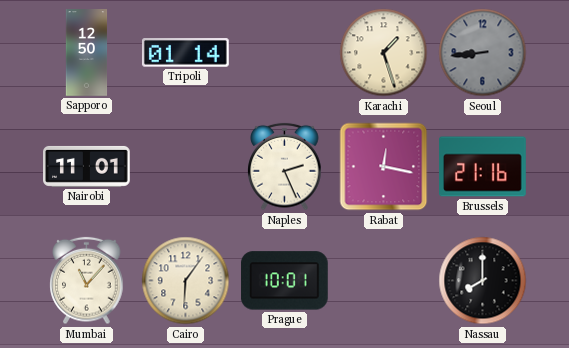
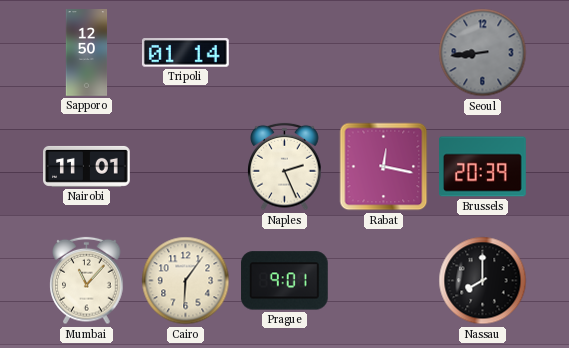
Karachi: 1:27 -> none (384, 53)
Brussels: 21:16 -> 20:39 (483, 167)
Prague: 10:01 -> 9:01 (284, 281)
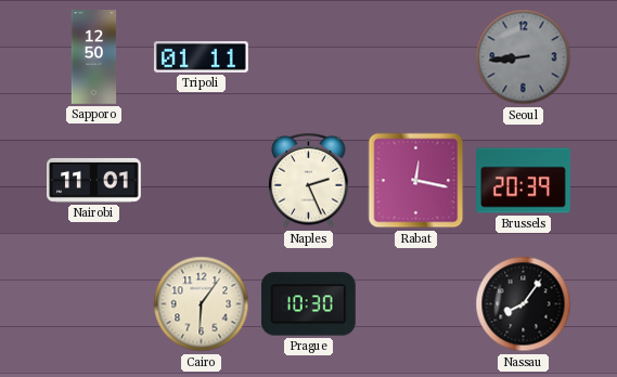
Tripoli: 01:14 -> 01:11 (202, 57)
Mumbai: 11:07 -> none (87, 281)
Prague: 9:01 -> 10:30 (308, 304)
Nassau: 8:00 -> 8:06 (524, 304)
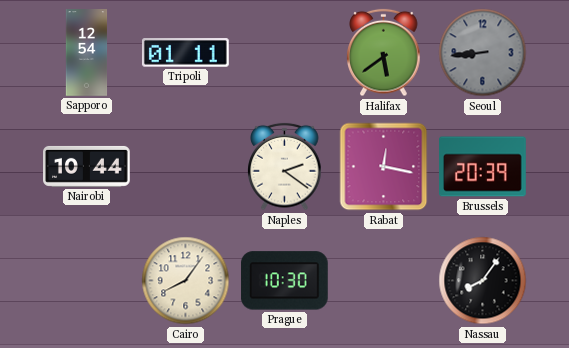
Sapporo: 12:50 -> 12:54 (87, 53)
Halifax: none -> 5:39 (384, 53)
Nairobi: 11:01 -> 10:44 (87, 166)
Naples: 2:26 -> 2:21 (285, 167)
Cairo: 6:06 -> 8:06 (186, 281)
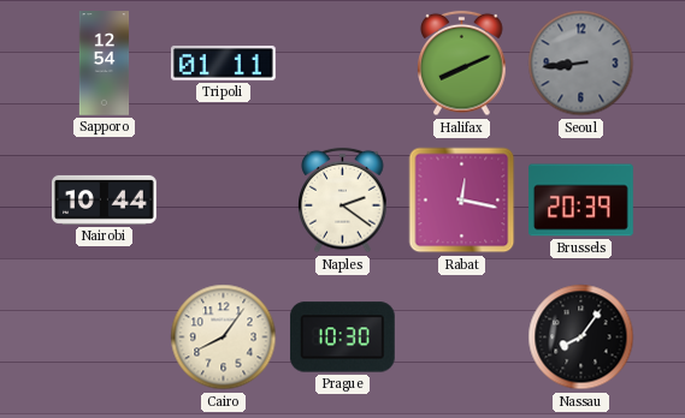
Halifax: 5:39 -> 8:11 (462, 64)
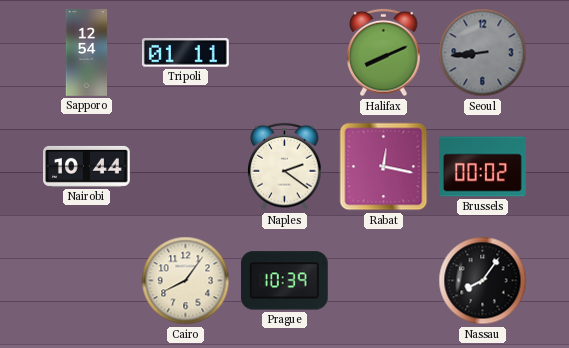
Brussels: 20:39 -> 00:02 (483, 167)
Prague: 10:30 -> 10:39 (284, 281)
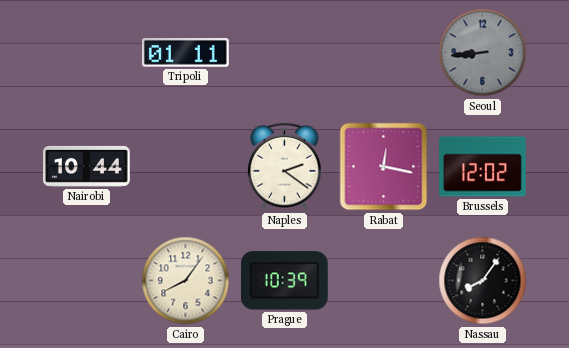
Sapporo: 12:54 -> none (87, 53)
Halifax: 8:11 -> none (384, 53)
Brussels: 00:02 -> 12:02 (483, 167)
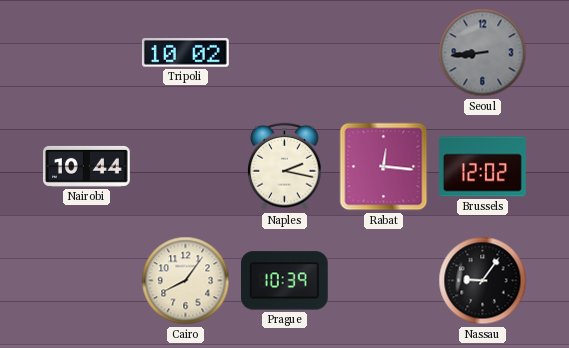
Tripoli: 01:11 -> 10:02 (186, 53)
Naples: 2:21 -> 2:17 (285, 167)
Rabat: 12:17 -> 12:16 (384, 167)
Nassau: 8:06 -> 9:06 (483, 281)
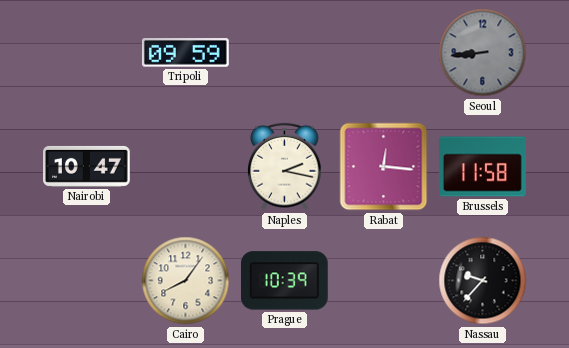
Tripoli: 10:02 -> 09:59 (186, 53)
Nairobi: 10:44 -> 10:47 (87, 166)
Brussels: 12:02 -> 11:58 (483, 167)
Nassau: 9:06 -> 9:37 (483, 281)
